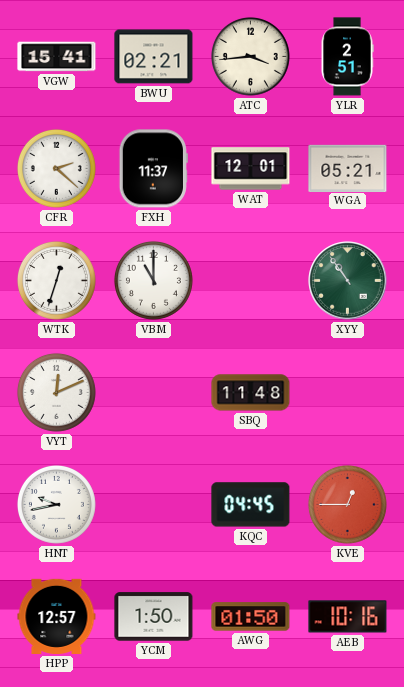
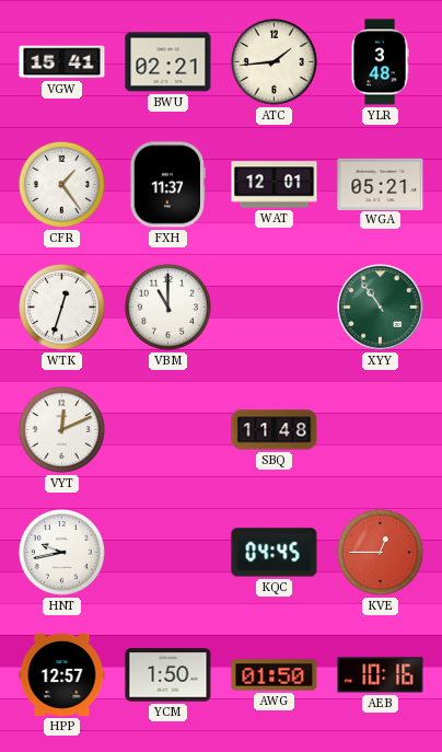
ATC: 3:44 -> 1:44 (274, 61)
YLR: 2:51 -> 3:48 (380, 62)
CFR: 2:22 -> 1:24 (61, 184)
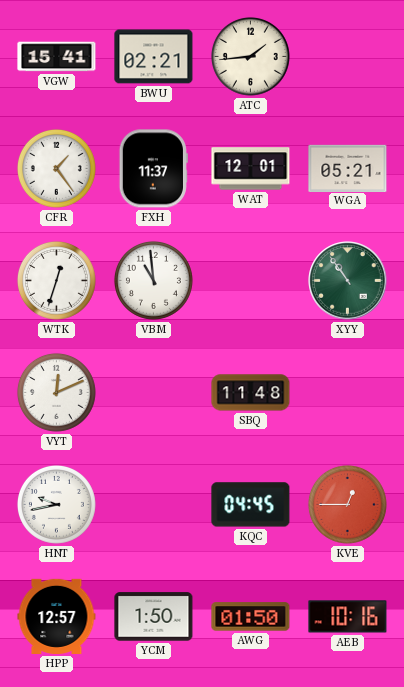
YLR: 3:48 -> none (380, 62)
VBM: 11:00 -> 10:59 (153, 280)
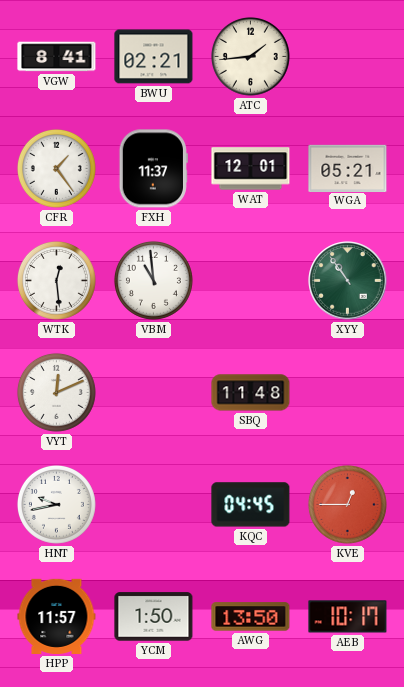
VGW: 15:41 -> 8:41 (57, 57)
WTK: 12:33 -> 12:29 (56, 280)
HPP: 12:57 -> 11:57 (57, 616)
AWG: 01:50 -> 13:50 (251, 617)
AEB: 10:16 -> 10:17 (348, 617)
